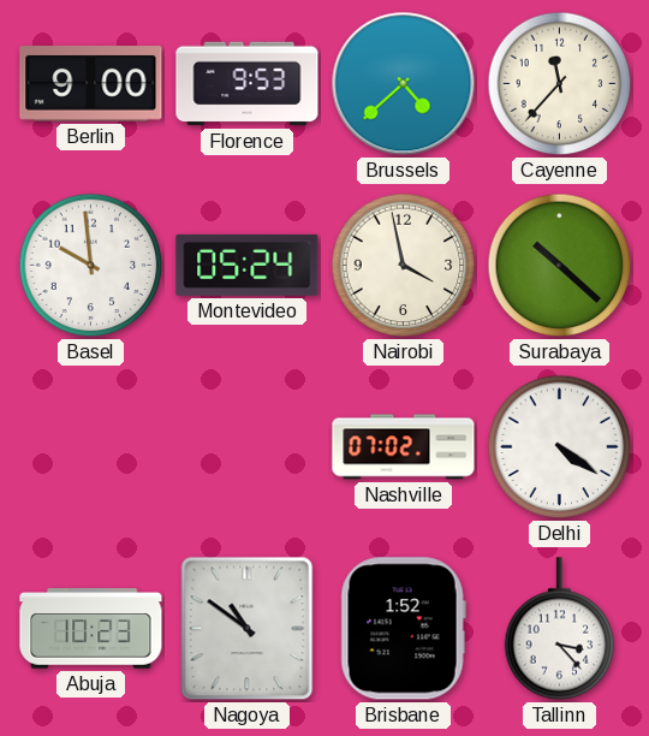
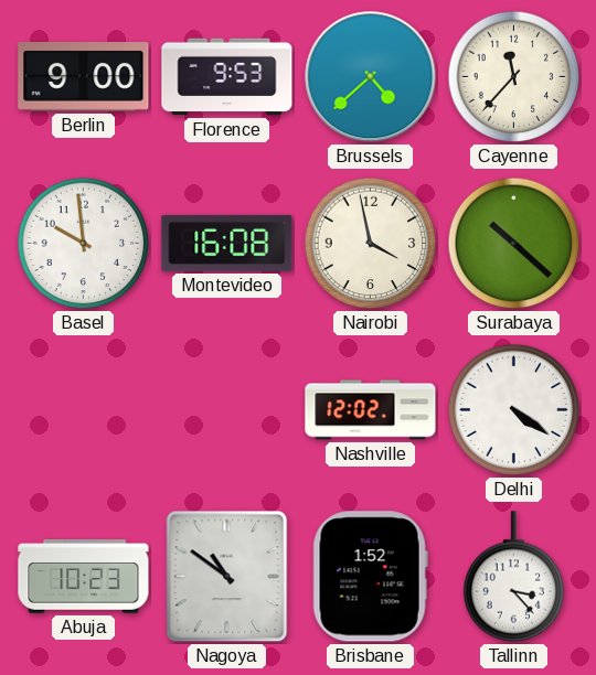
Montevideo: 05:24 -> 16:08 (227, 243)
Nashville: 07:02 -> 12:02 (371, 410)
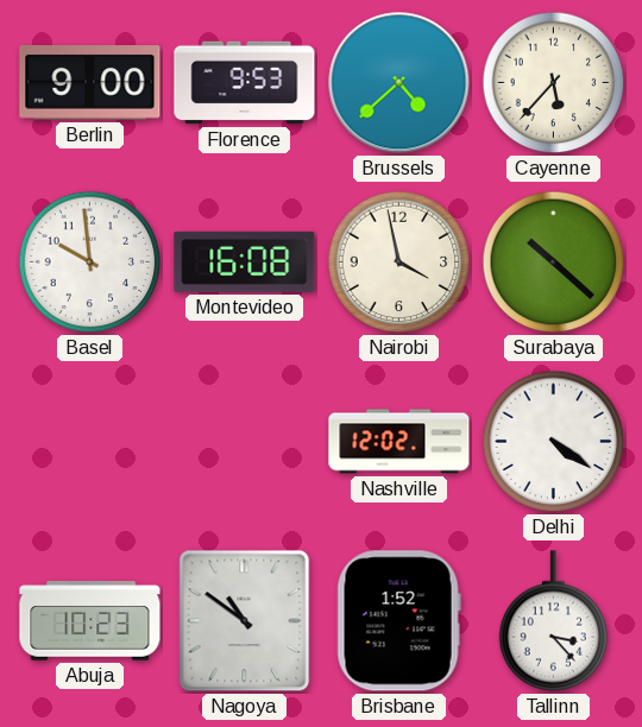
Cayenne: 11:37 -> 5:37 (554, 83)
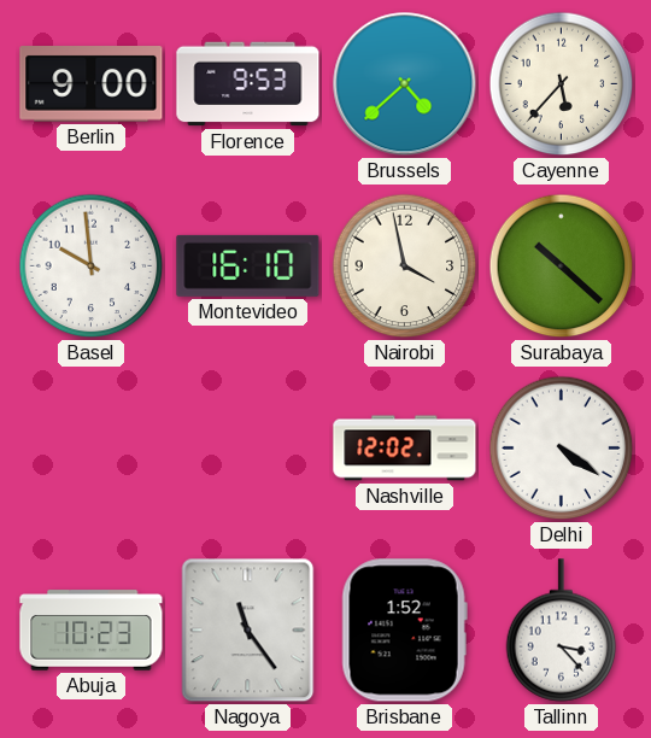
Montevideo: 16:08 -> 16:10 (248, 265)
Nagoya: 10:51 -> 11:24 (248, 631)
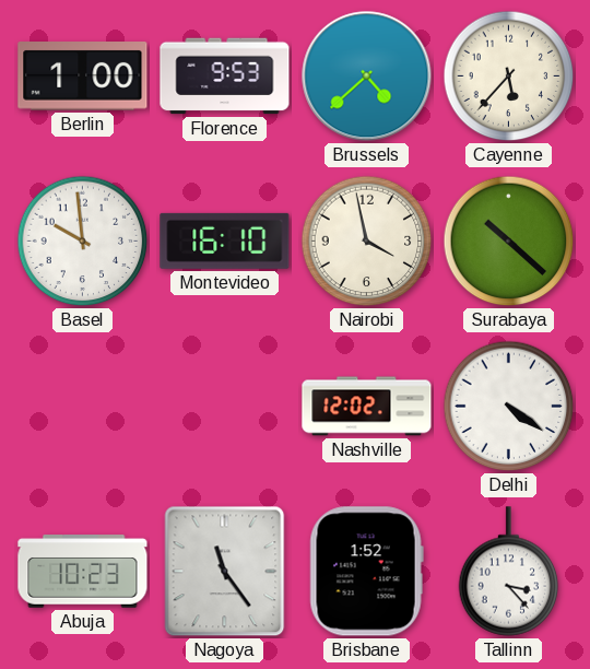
Berlin: 9:00 -> 1:00 (83, 77)
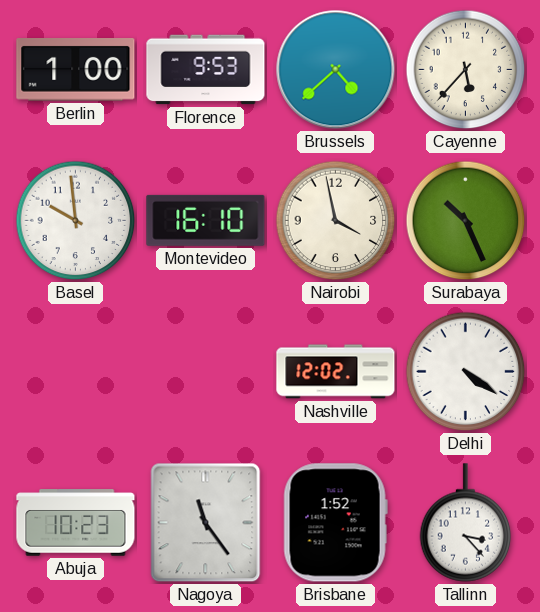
Surabaya: 10:22 -> 10:26 (466, 221)
